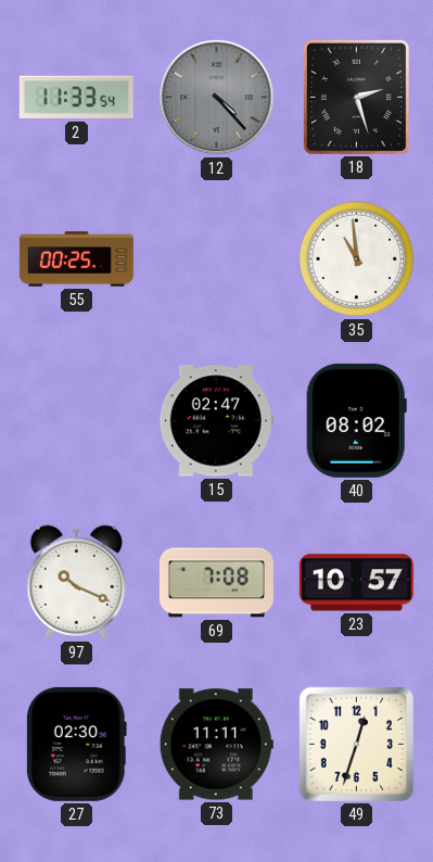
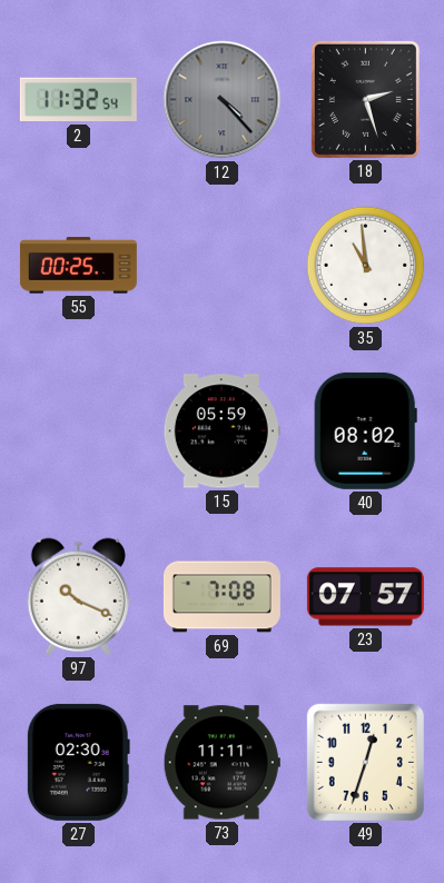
2: 11:33 -> 11:32 (78, 100)
15: 02:47 -> 05:59 (221, 431)
23: 10:57 -> 07:57 (365, 597)
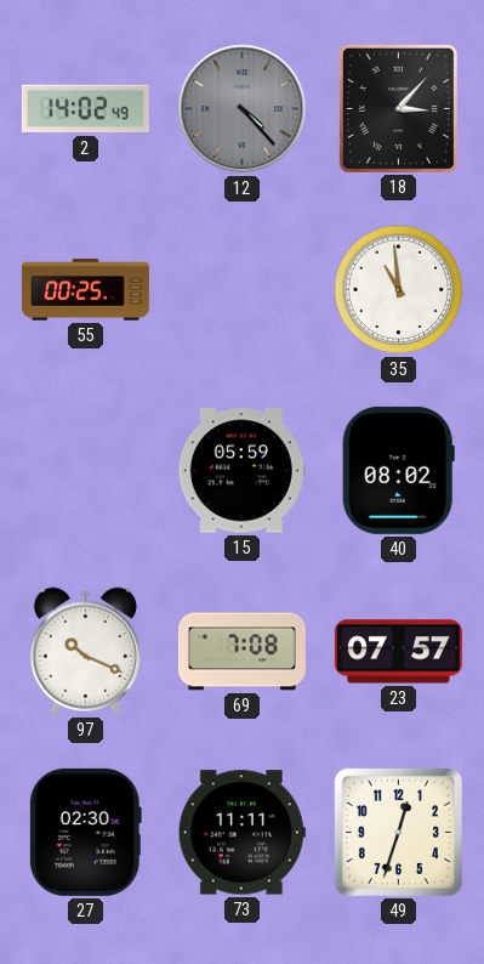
2: 11:32 -> 14:02 (85, 109)
18: 2:27 -> 3:07 (398, 108)
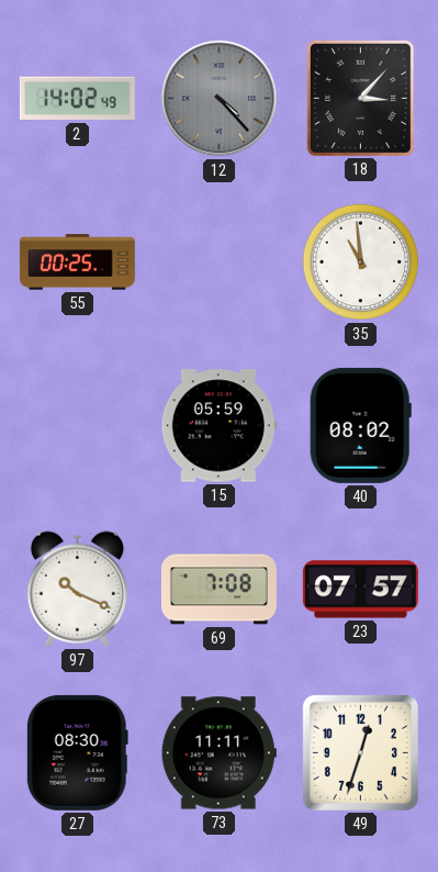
27: 02:30 -> 08:30 (77, 752)
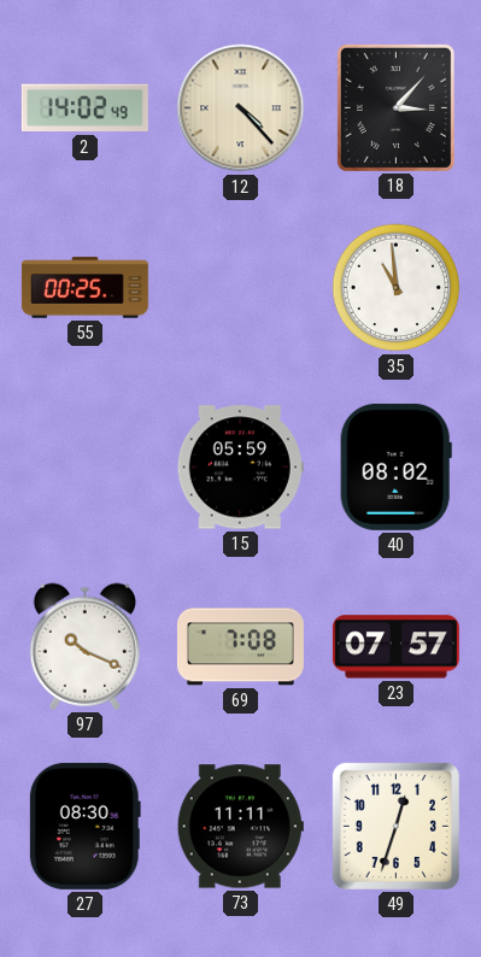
12 dial: grey -> cream (241, 108)
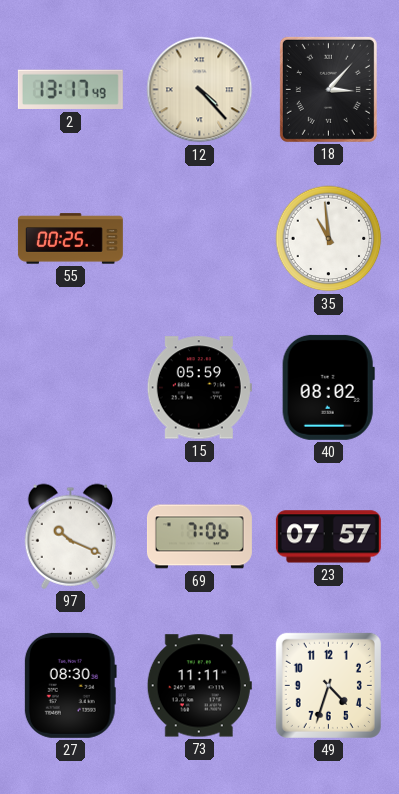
2: 14:02 -> 13:17 (70, 90)
69: 7:08 -> 7:06 (199, 537)
49: 12:33 -> 4:33 (328, 685)
